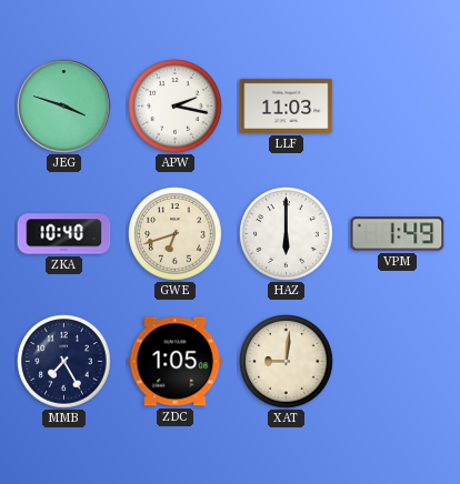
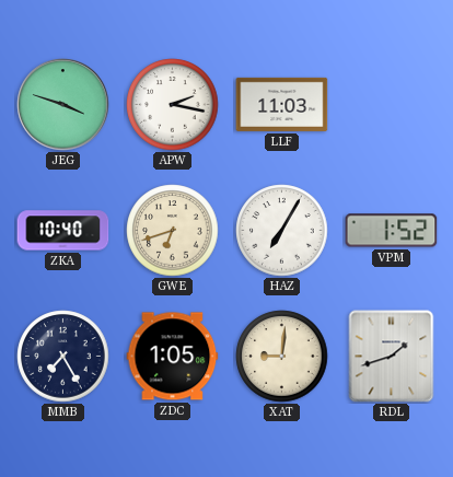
HAZ: 6:00 -> 7:05 (282, 231)
VPM: 1:49 -> 1:52 (392, 231)
RDL: none -> 1:42 (392, 357)
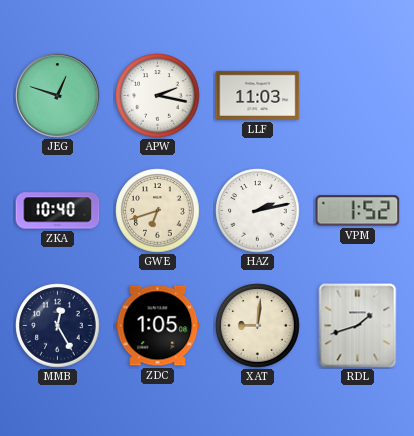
JEG: 3:48 -> 12:48 (58, 96)
HAZ: 7:05 -> 2:13 (258, 211)
MMB: 7:25 -> 12:25 (58, 326)
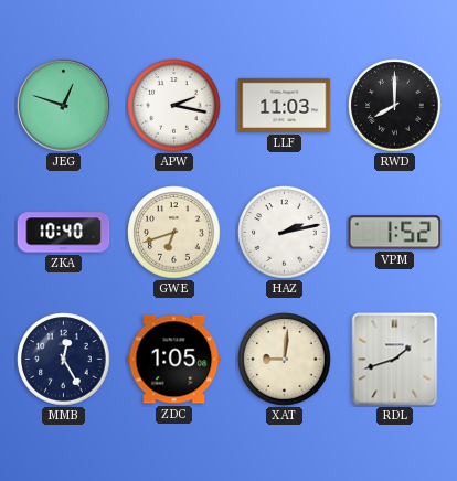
RWD: none -> 8:00 (395, 106)
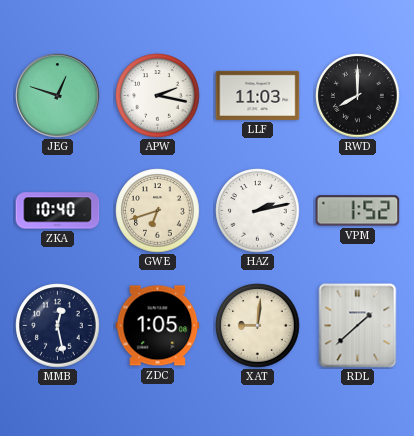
MMB: 12:25 -> 12:28 (58, 326)
RDL: 1:42 -> 1:38 (358, 326)
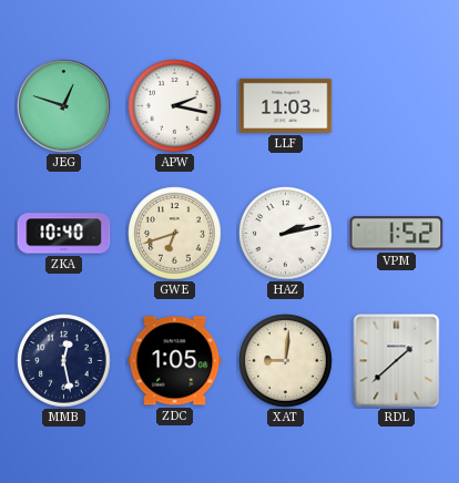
RWD: 8:00 -> none (358, 96)
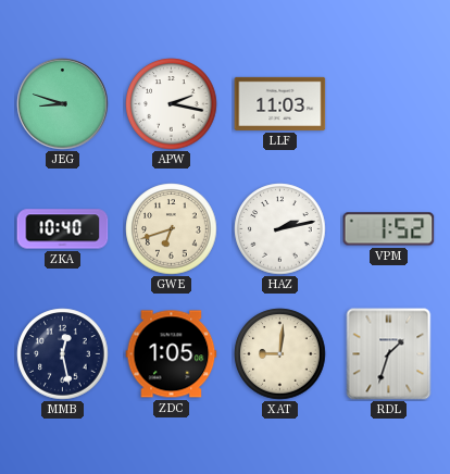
JEG: 12:48 -> 8:48 (63, 104)
RDL: 1:38 -> 1:33 (389, 354)
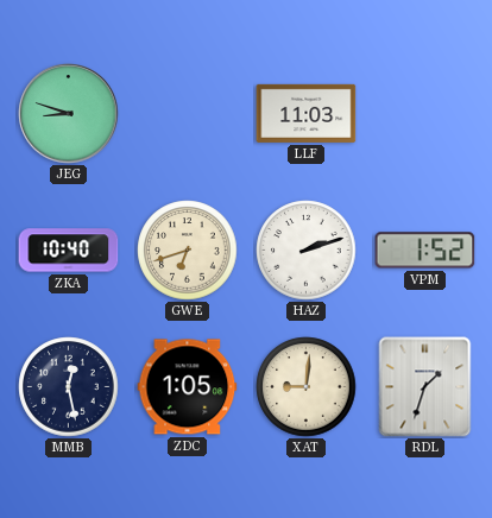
APW: 2:17 -> none (172, 104)
HAZ: 2:13 -> 2:12 (307, 251)
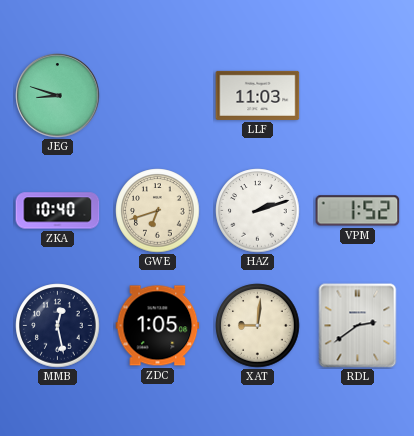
RDL: 1:33 -> 2:39 (358, 326)
